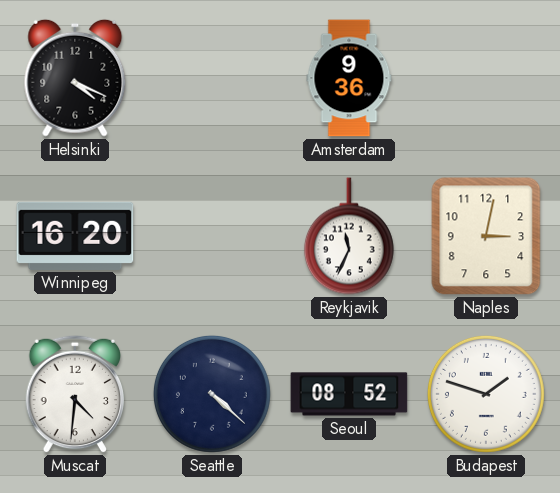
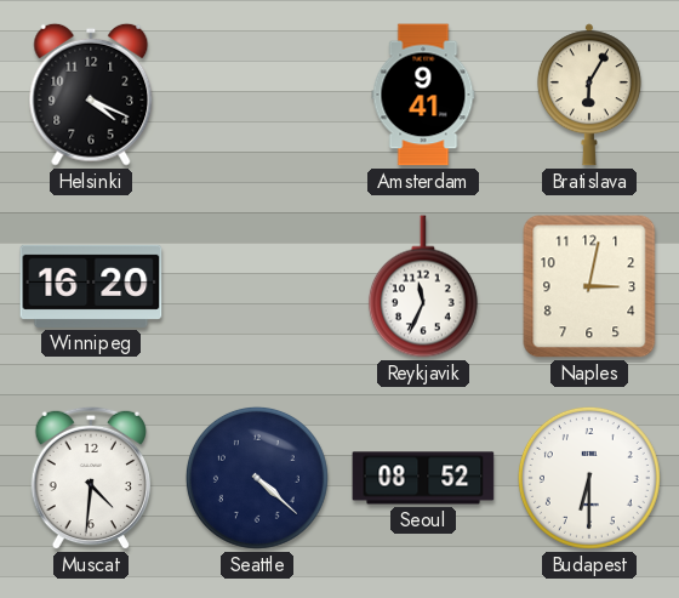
Amsterdam: 9:36 -> 9:41 (423, 95)
Bratislava: none -> 6:05 (589, 95)
Budapest: 1:48 -> 6:30 (589, 478)
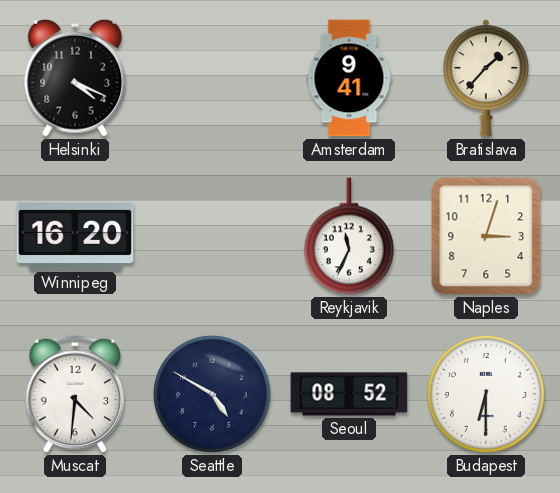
Bratislava: 6:05 -> 1:37 (486, 78)
Naples: 3:02 -> 3:03 (486, 236)
Seattle: 4:22 -> 4:50 (212, 394)
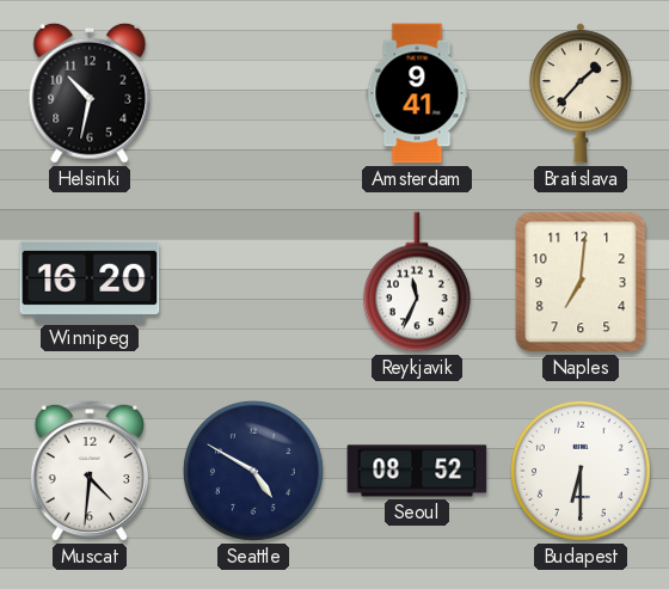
Helsinki: 4:19 -> 10:32 (90, 93)
Naples: 3:03 -> 7:01 (581, 282)
